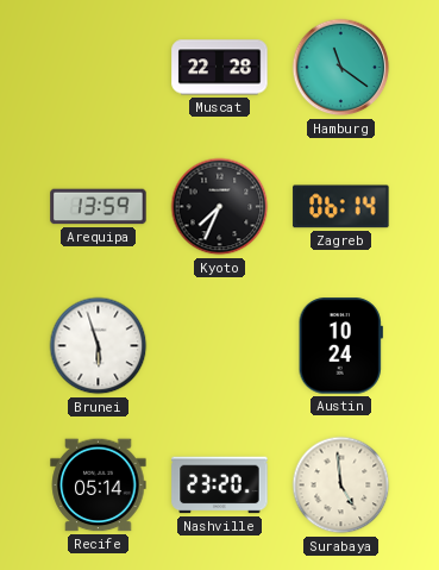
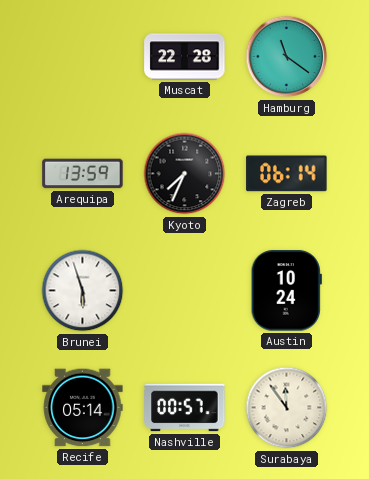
Nashville: 23:20 -> 00:57 (185, 408)
Surabaya: 4:59 -> 11:54 (287, 408)
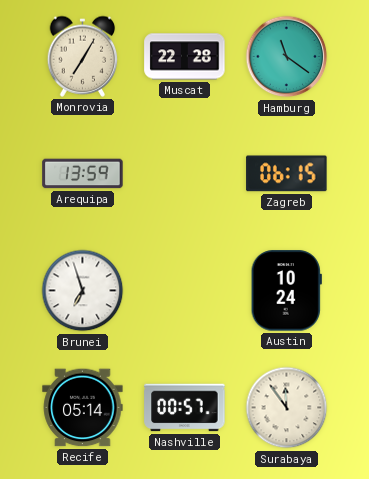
Monrovia: none -> 7:05 (83, 56)
Kyoto: 7:34 -> none (185, 174)
Zagreb: 06:14 -> 06:15 (287, 174)
Brunei: 5:57 -> 6:57 (83, 291)
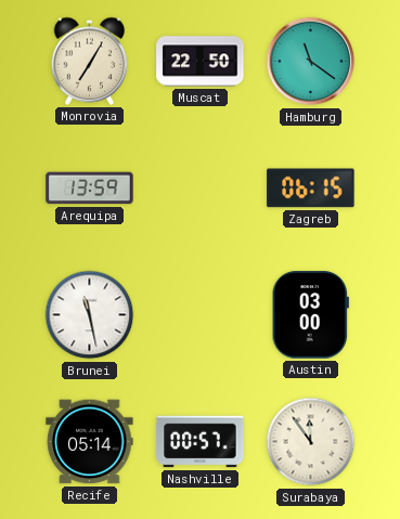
Muscat: 22:28 -> 22:50 (201, 62)
Brunei: 6:57 -> 11:28 (90, 315)
Austin: 10:24 -> 03:00 (310, 315)
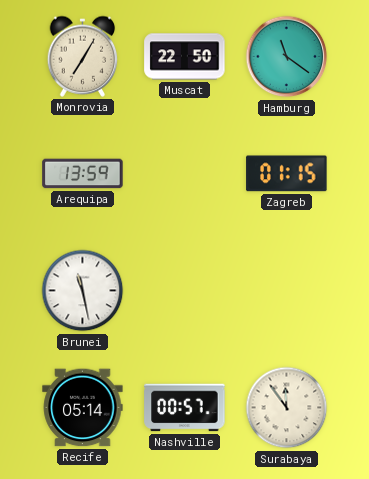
Zagreb: 06:15 -> 01:15 (287, 174)
Austin: 03:00 -> none (310, 315)
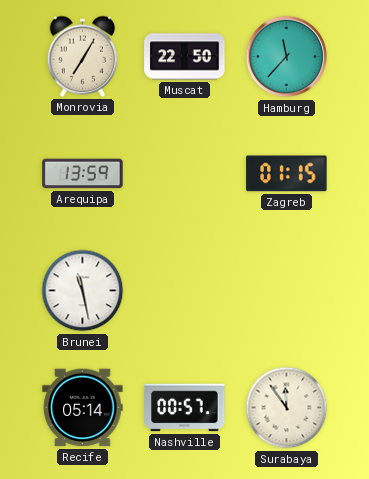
Hamburg: 11:21 -> 11:37 (287, 57)
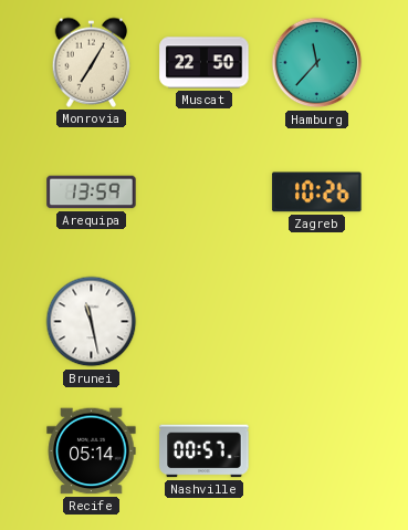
Zagreb: 01:15 -> 10:26 (317, 193)
Surabaya: 11:54 -> none (287, 408)
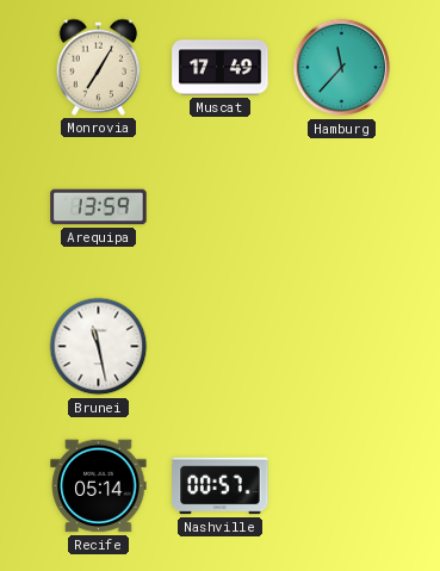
Muscat: 22:50 -> 17:49 (221, 68)
Zagreb: 10:26 -> none (317, 193)
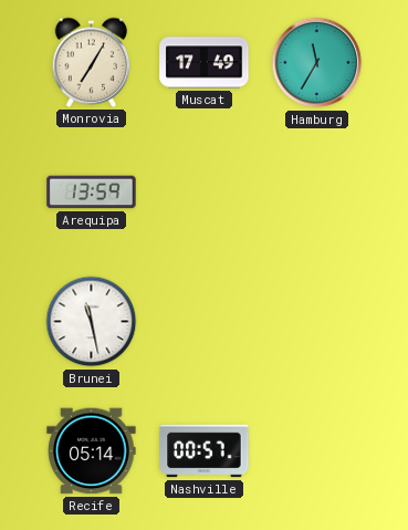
Hamburg: 11:37 -> 11:35 (317, 63)
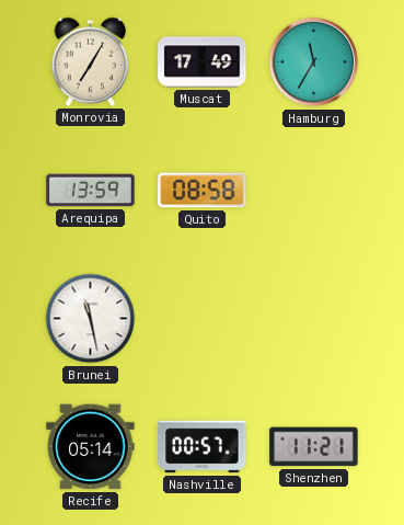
Quito: none -> 08:58 (203, 191)
Shenzhen: none -> 11:21 (314, 447)
